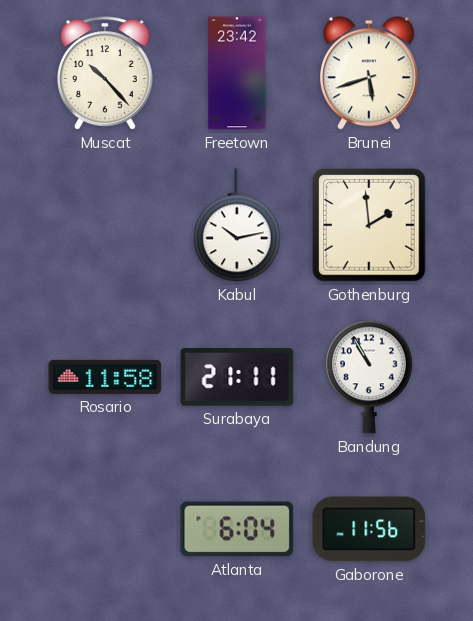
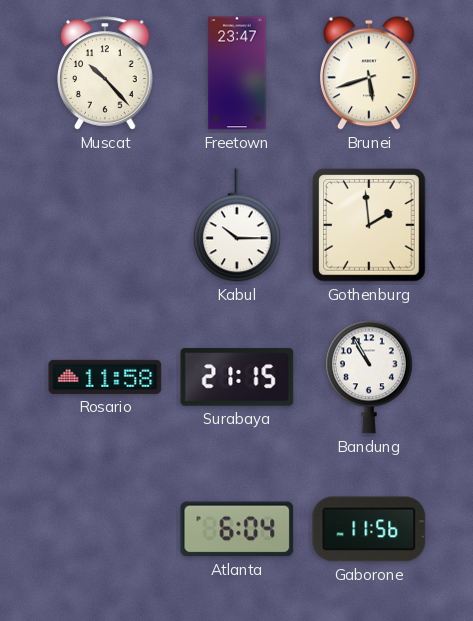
Freetown: 23:42 -> 23:47 (237, 73)
Kabul: 10:13 -> 10:15 (237, 225)
Surabaya: 21:11 -> 21:15 (237, 377)
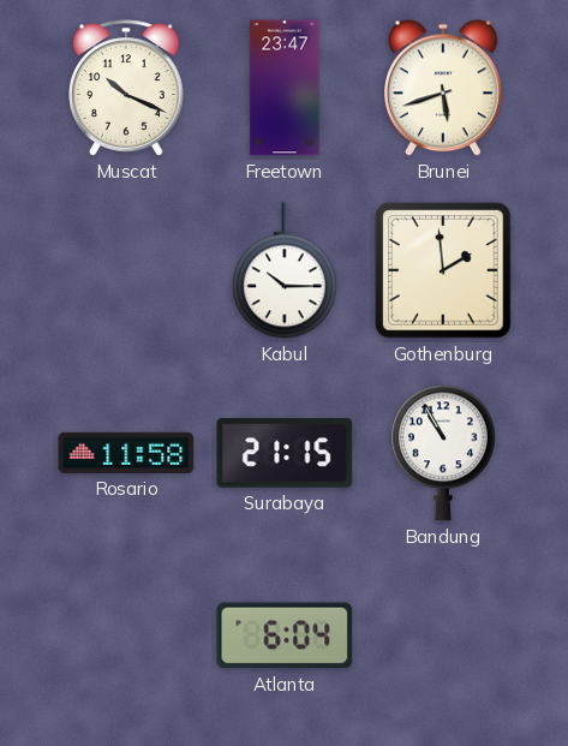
Muscat: 10:23 -> 10:19 (127, 88)
Gaborone: 11:56 -> none (369, 529)
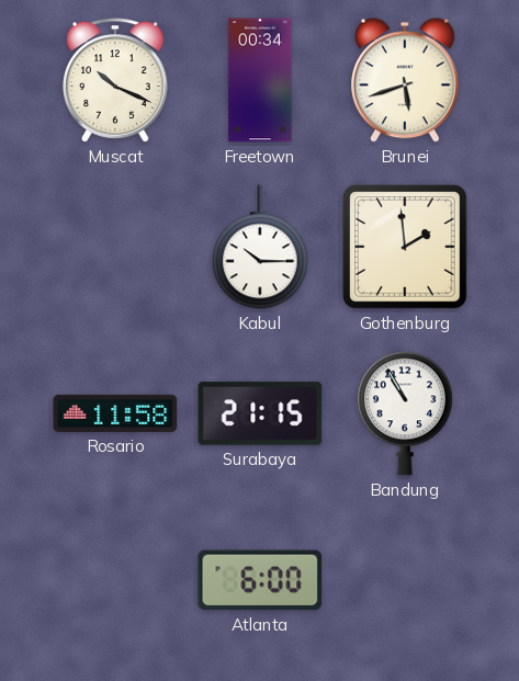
Freetown: 23:47 -> 00:34 (260, 80)
Atlanta: 6:04 -> 6:00 (260, 580)
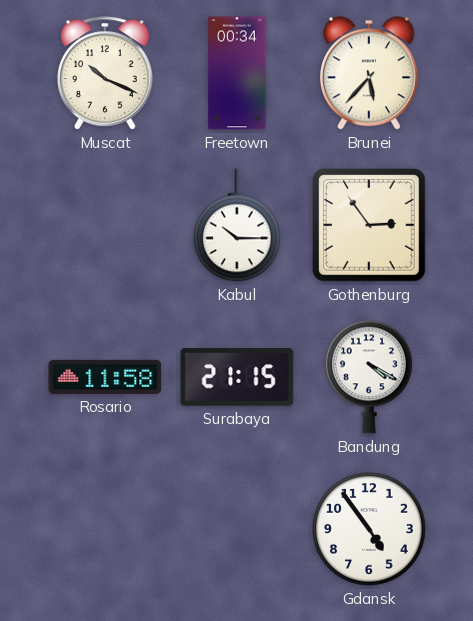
Brunei: 5:42 -> 5:37 (370, 73)
Gothenburg: 1:59 -> 2:54 (369, 225)
Bandung: 10:55 -> 4:20 (369, 377)
Atlanta: 6:00 -> none (260, 580)
Gdansk: none -> 4:54 (370, 530)
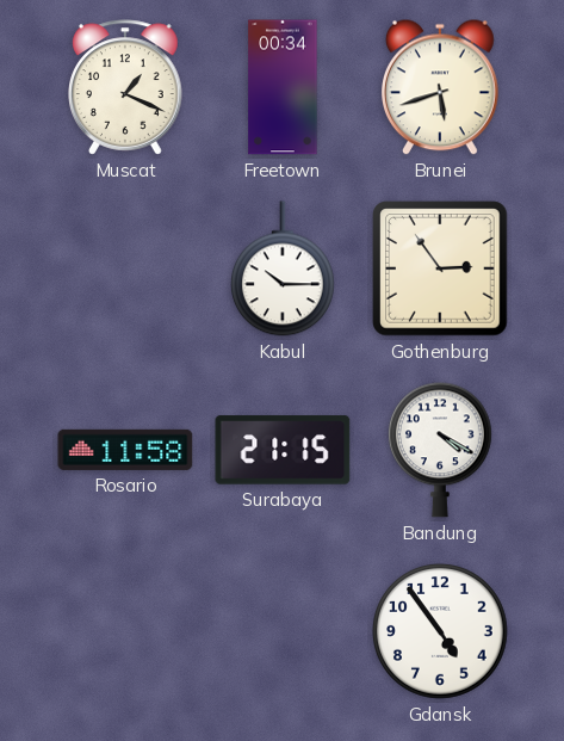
Muscat: 10:19 -> 1:19 (126, 87)
Brunei: 5:37 -> 5:42 (441, 87)
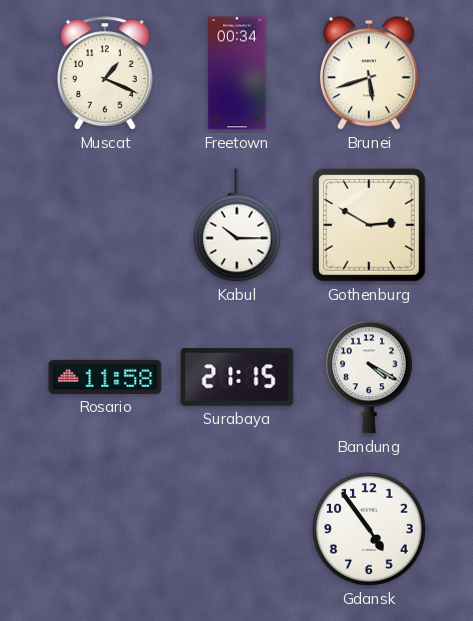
Gothenburg: 2:54 -> 2:50 (369, 225)
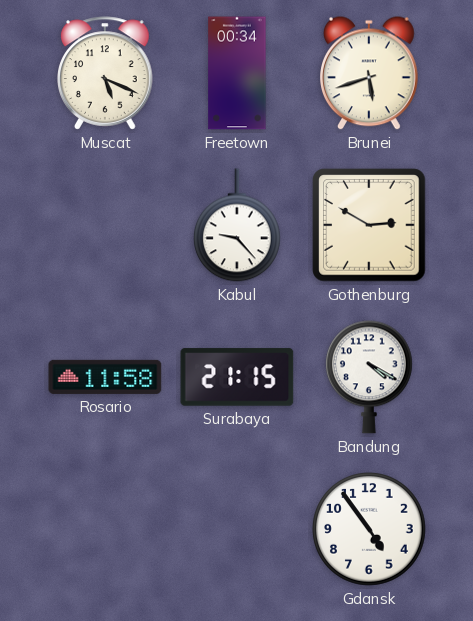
Muscat: 1:19 -> 5:19 (106, 73)
Kabul: 10:15 -> 9:23 (237, 225)
